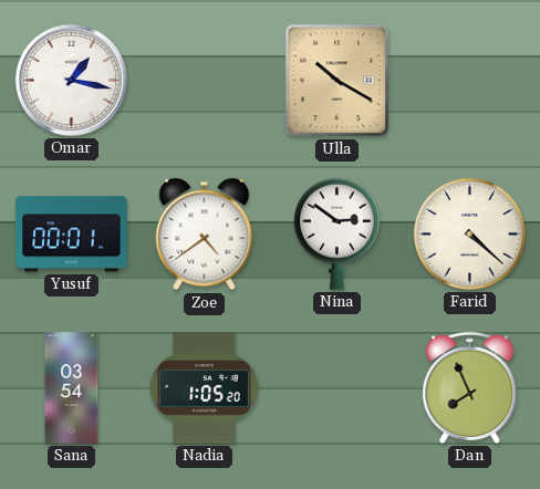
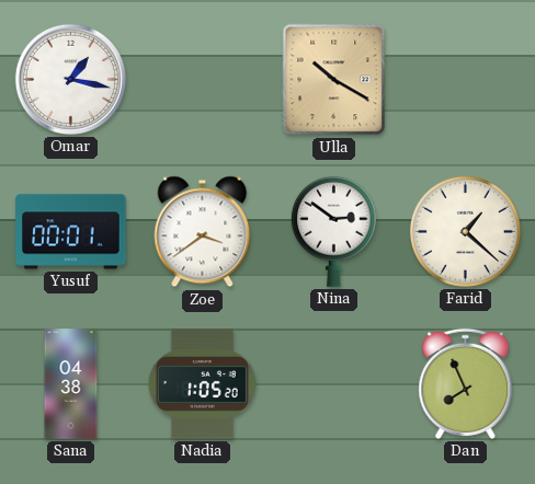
Zoe: 4:39 -> 3:39 (203, 232)
Farid: 4:22 -> 1:22 (465, 231)
Sana: 03:54 -> 04:38 (71, 384)
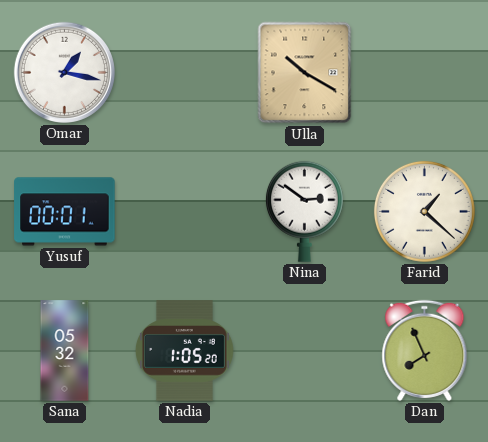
Zoe: 3:39 -> none (203, 232)
Sana: 04:38 -> 05:32 (65, 351)
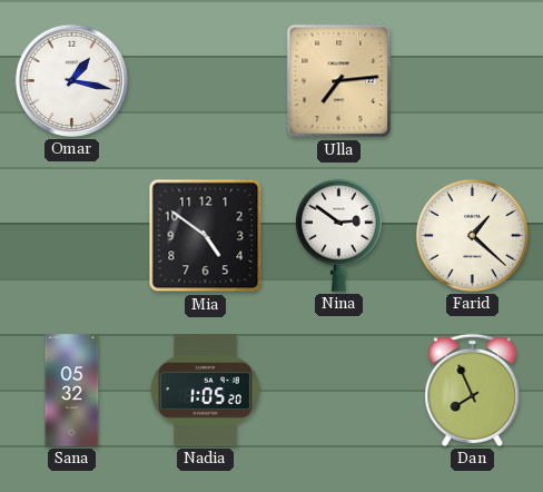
Ulla: 10:20 -> 7:14 (339, 81)
Yusuf: 00:01 -> none (65, 212)
Mia: none -> 4:51 (206, 236)
